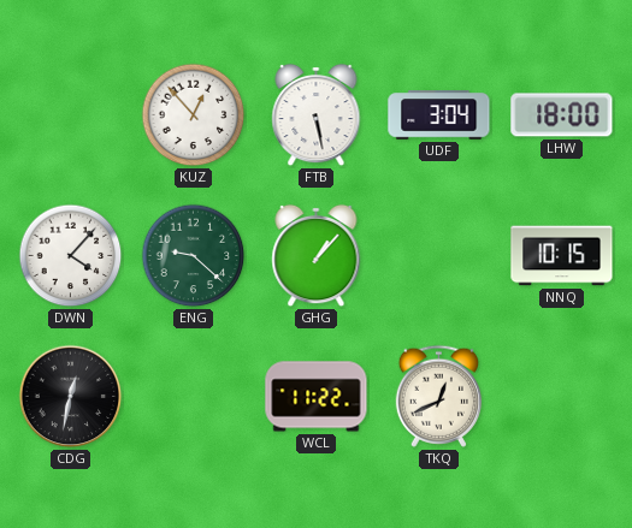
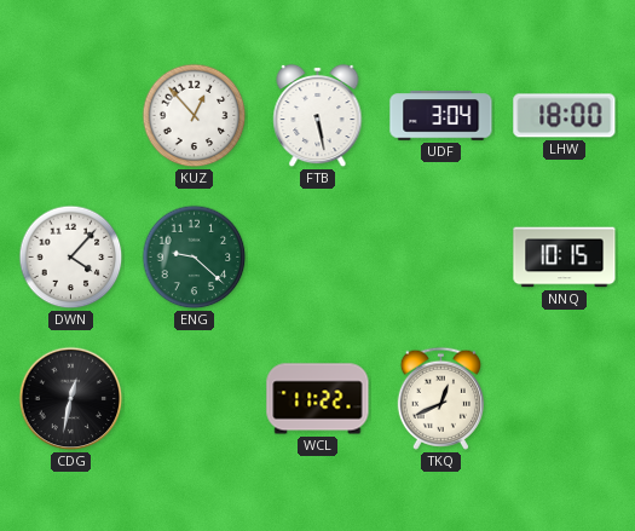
GHG: 1:07 -> none (317, 256)
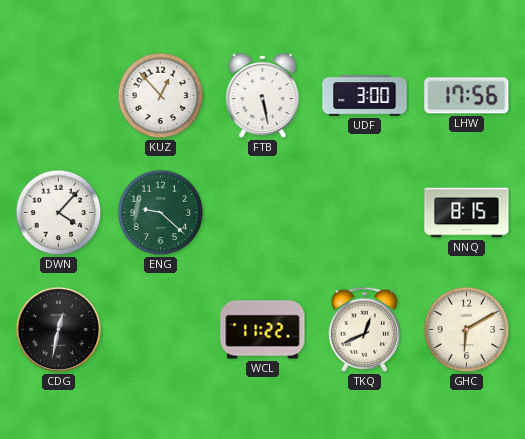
UDF: 3:04 -> 3:00 (365, 96)
LHW: 18:00 -> 17:56 (467, 96)
NNQ: 10:15 -> 8:15 (467, 213)
GHC: none -> 6:10 (467, 330)
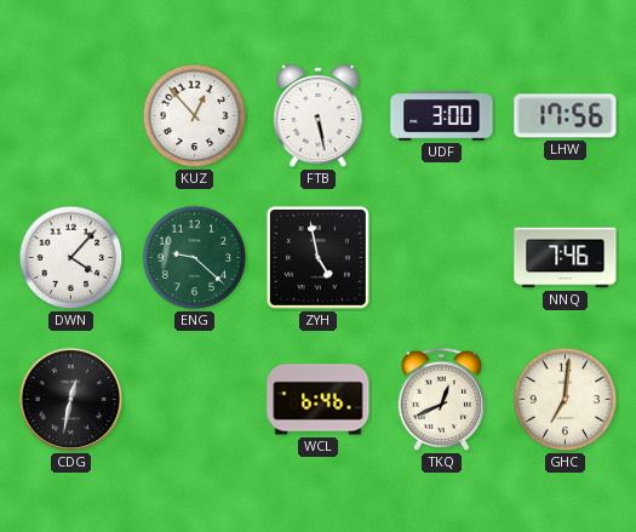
ZYH: none -> 4:58 (317, 257)
NNQ: 8:15 -> 7:46 (566, 258)
WCL: 11:22 -> 6:46 (319, 400)
GHC: 6:10 -> 7:01 (566, 400)
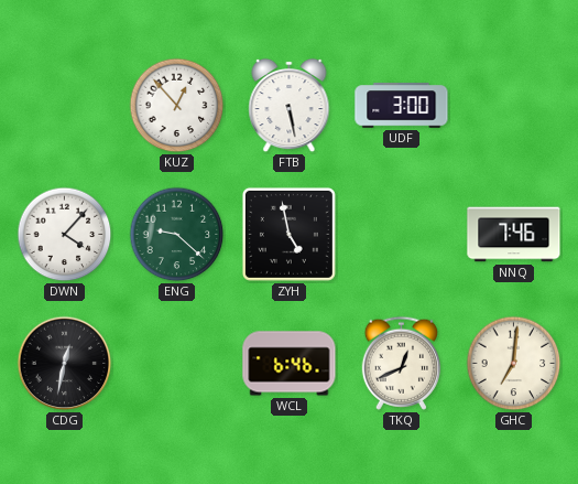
LHW: 17:56 -> none (566, 116)
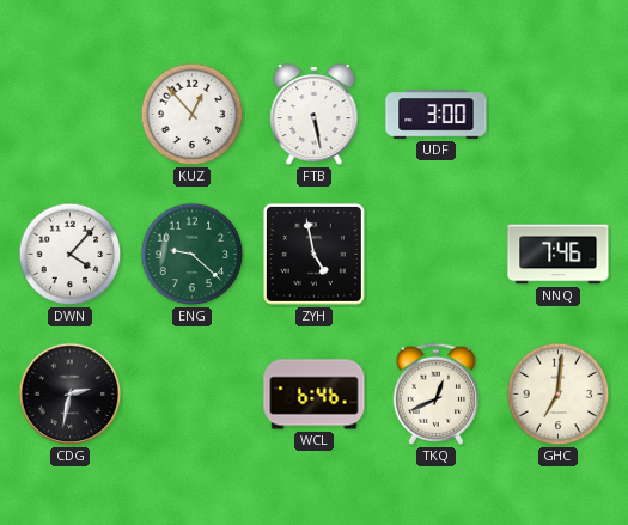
CDG: 12:32 -> 2:32 (71, 395)
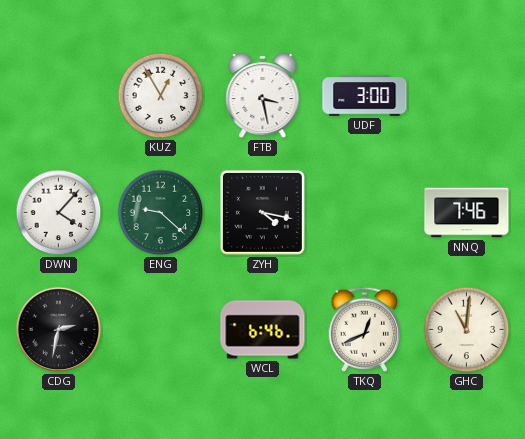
KUZ: 12:53 -> 12:55 (161, 96)
FTB: 5:28 -> 3:28 (263, 96)
ZYH: 4:58 -> 4:17 (262, 212)
GHC: 7:01 -> 11:01 (467, 330)
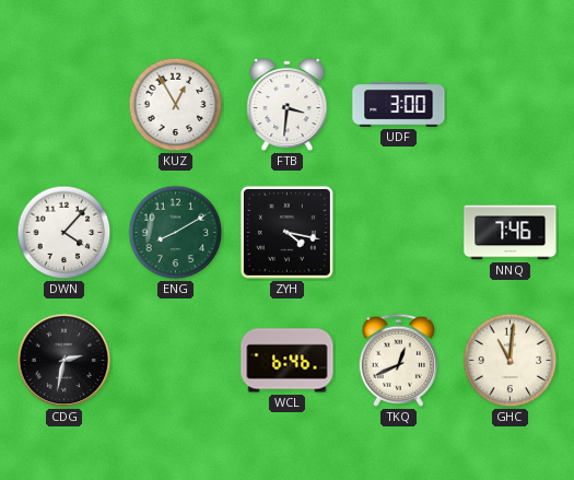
FTB: 3:28 -> 3:31 (288, 105)
ENG: 9:22 -> 8:10 (176, 233)
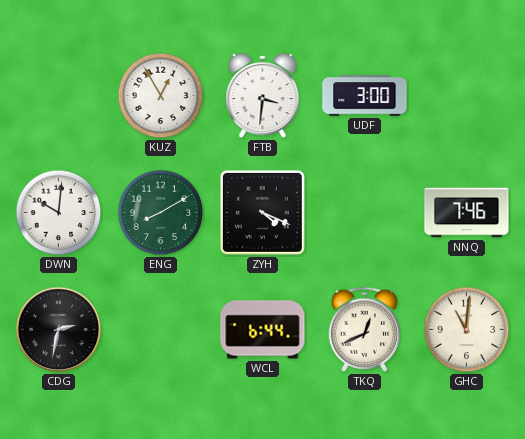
DWN: 4:07 -> 10:01 (59, 213)
ZYH: 4:17 -> 4:19 (262, 212)
WCL: 6:46 -> 6:44 (263, 330)
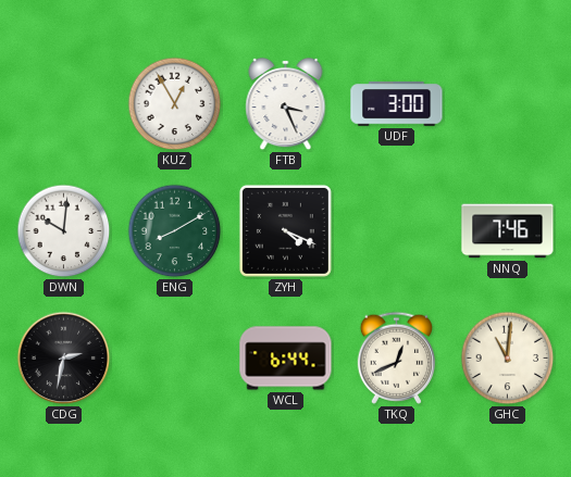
FTB: 3:31 -> 3:26 (286, 104)
